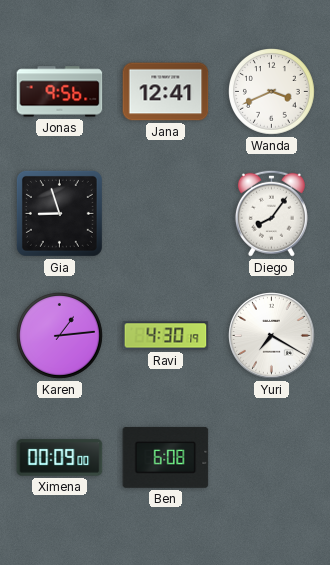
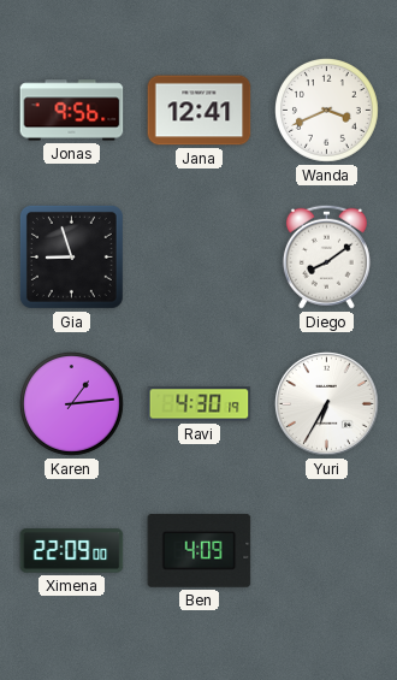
Diego: 8:06 -> 8:09 (326, 256)
Yuri: 7:20 -> 6:35 (327, 404)
Ximena: 00:09 -> 22:09 (72, 551)
Ben: 6:08 -> 4:09 (200, 550)
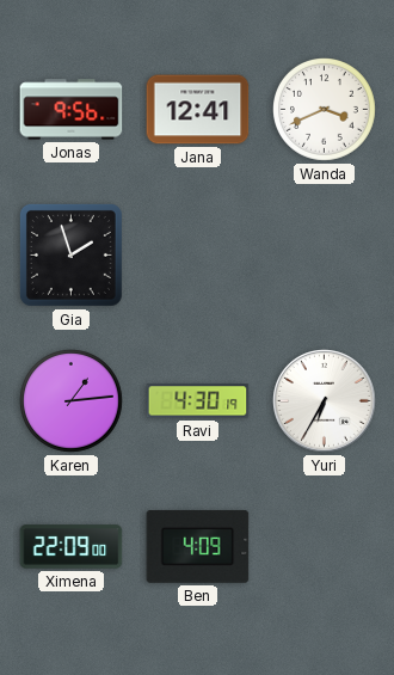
Gia: 8:57 -> 1:57 (70, 254)
Diego: 8:09 -> none (326, 256)
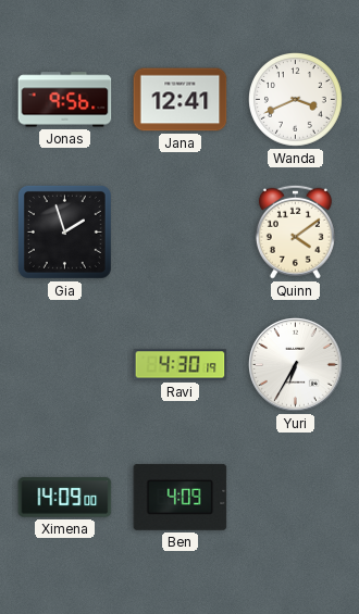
Quinn: none -> 4:09 (295, 231)
Karen: 1:14 -> none (72, 401)
Ximena: 22:09 -> 14:09 (65, 498)
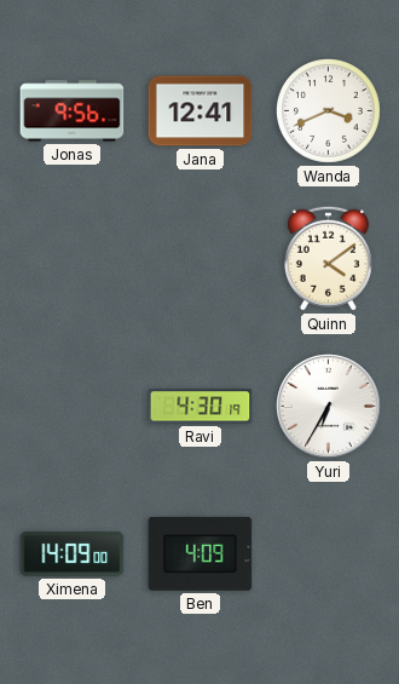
Gia: 1:57 -> none (64, 231)
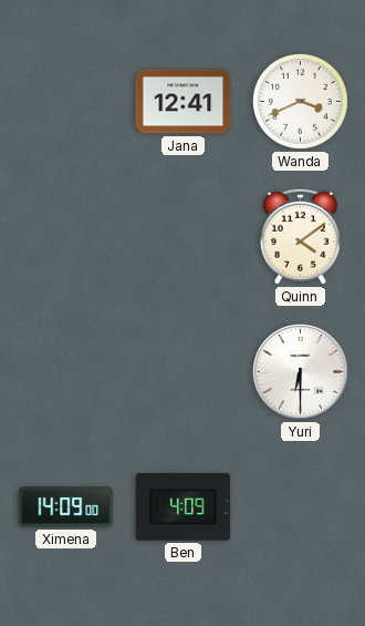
Jonas: 9:56 -> none (73, 111)
Ravi: 4:30 -> none (201, 407)
Yuri: 6:35 -> 6:30 (301, 372)
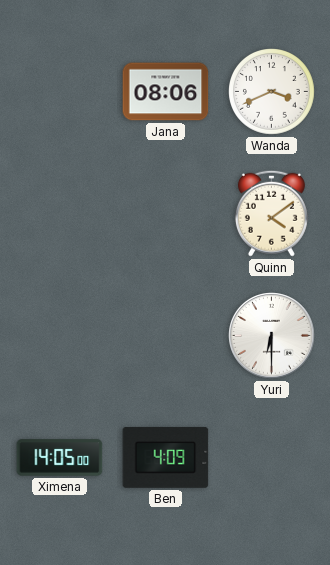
Jana: 12:41 -> 08:06 (166, 92)
Ximena: 14:09 -> 14:05 (60, 458)
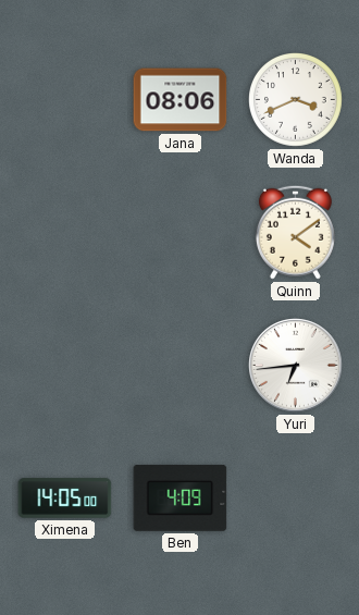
Yuri: 6:30 -> 6:44 (296, 366)
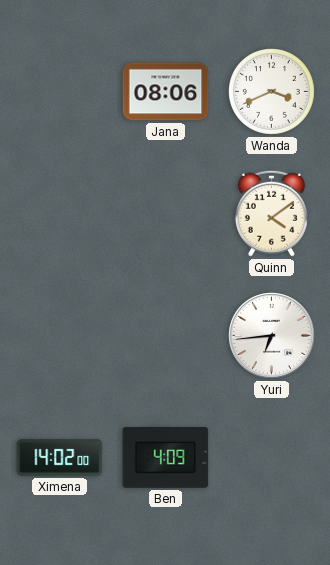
Ximena: 14:05 -> 14:02 (60, 458)
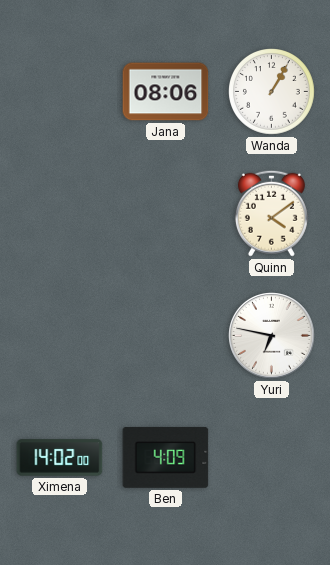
Wanda: 3:41 -> 1:05 (272, 92)
Yuri: 6:44 -> 6:47 (272, 336)
